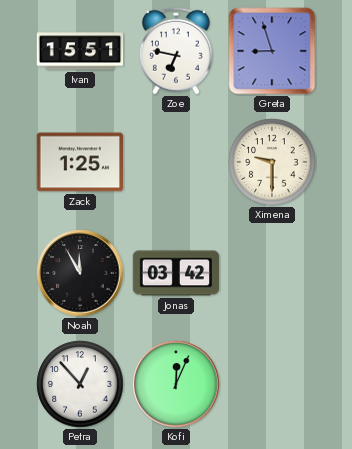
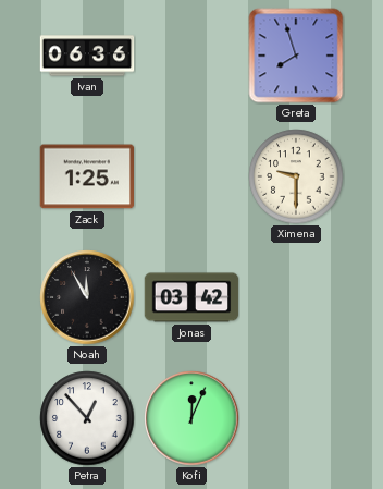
Ivan: 15:51 -> 06:36 (87, 56)
Zoe: 6:47 -> none (176, 51)
Greta: 8:57 -> 7:57 (296, 56)
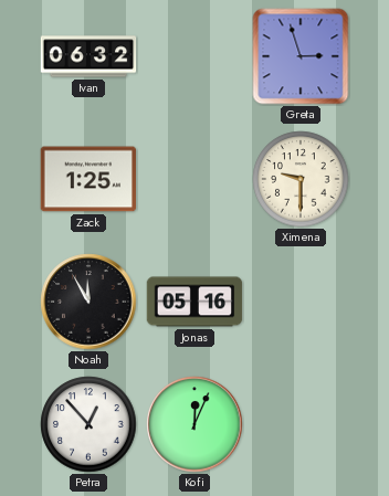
Ivan: 06:36 -> 06:32 (88, 56)
Greta: 7:57 -> 2:57 (301, 56)
Jonas: 03:42 -> 05:16 (195, 302)
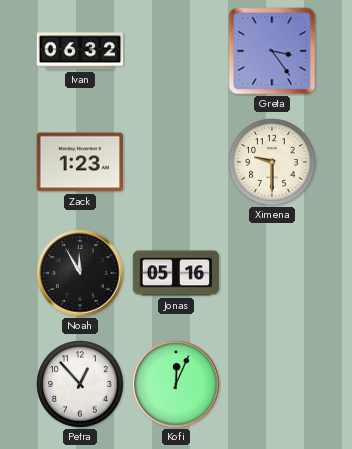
Greta: 2:57 -> 3:24 (272, 51)
Zack: 1:25 -> 1:23 (80, 162)
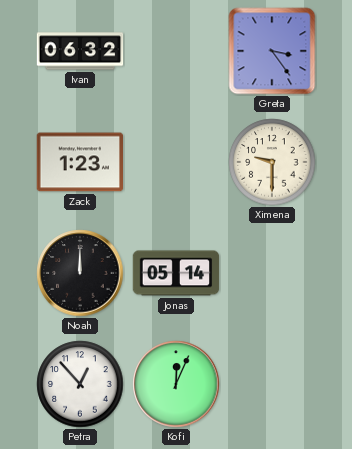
Noah: 11:55 -> 12:00 (80, 273)
Jonas: 05:16 -> 05:14 (176, 273)
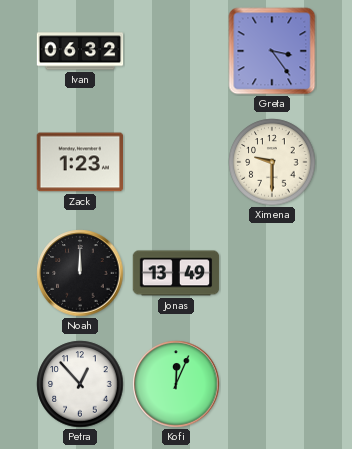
Jonas: 05:14 -> 13:49 (176, 273)
